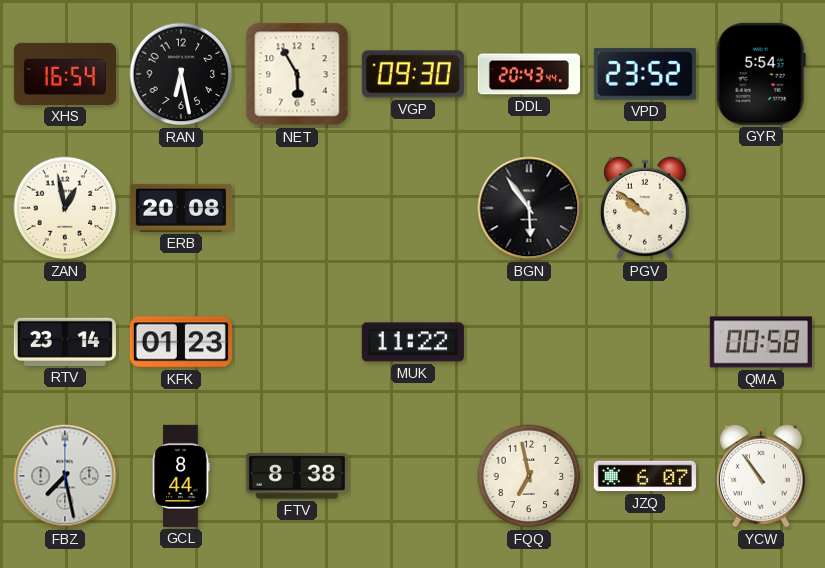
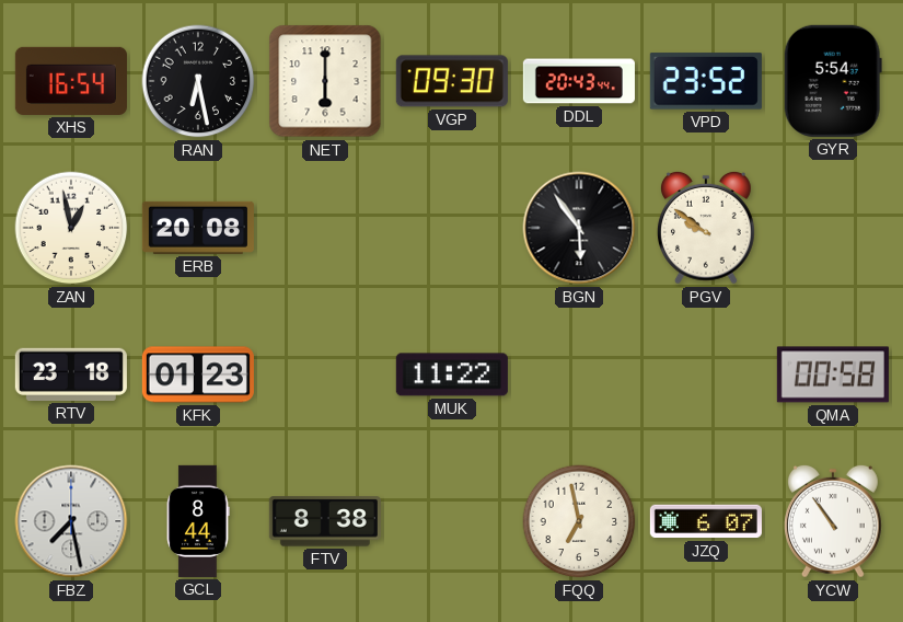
NET: 5:55 -> 6:00 (325, 81)
RTV: 23:14 -> 23:18 (71, 375)
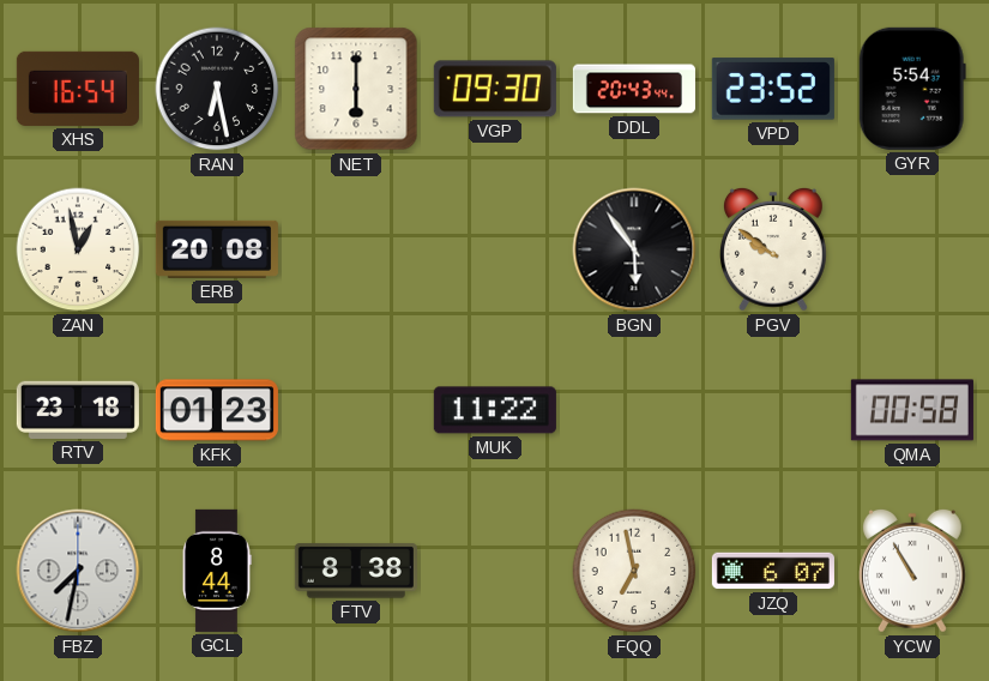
FBZ: 7:28 -> 7:32 (78, 571)
YCW: 10:54 -> 10:55 (912, 571)
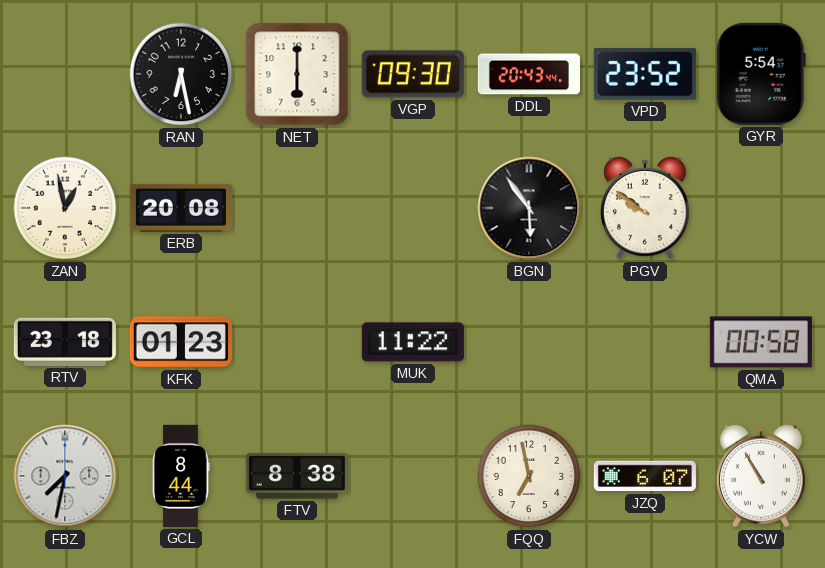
XHS: 16:54 -> none (78, 89)
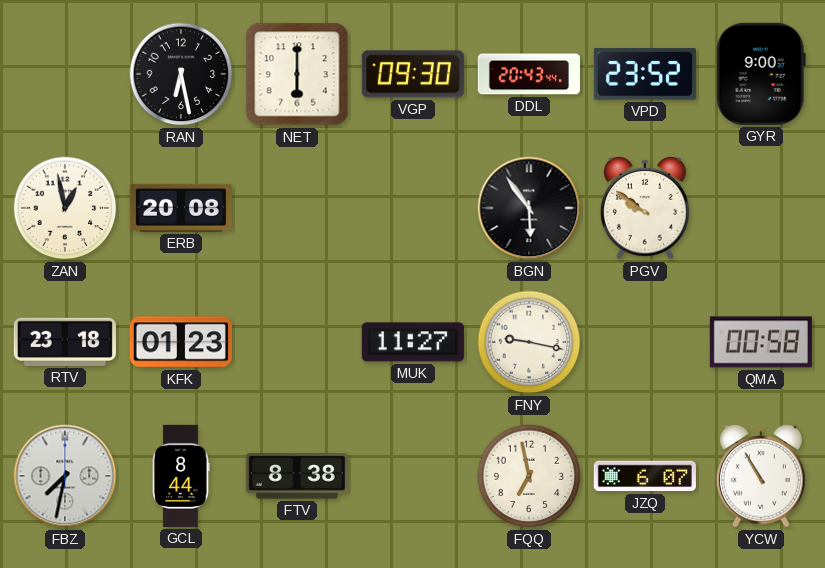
GYR: 5:54 -> 9:00 (761, 74)
MUK: 11:22 -> 11:27 (413, 342)
FNY: none -> 9:17 (529, 342)
